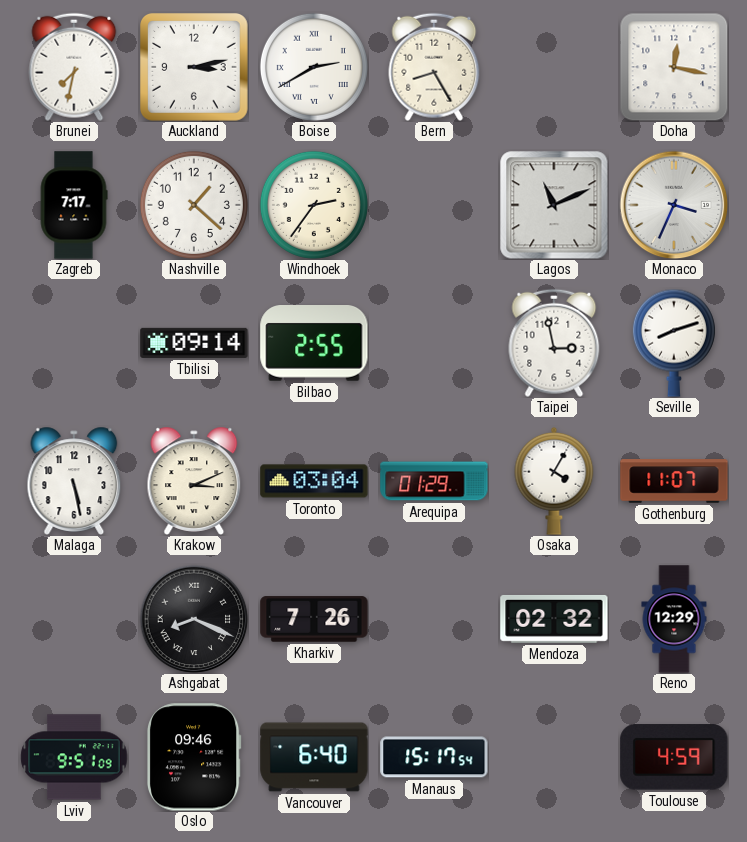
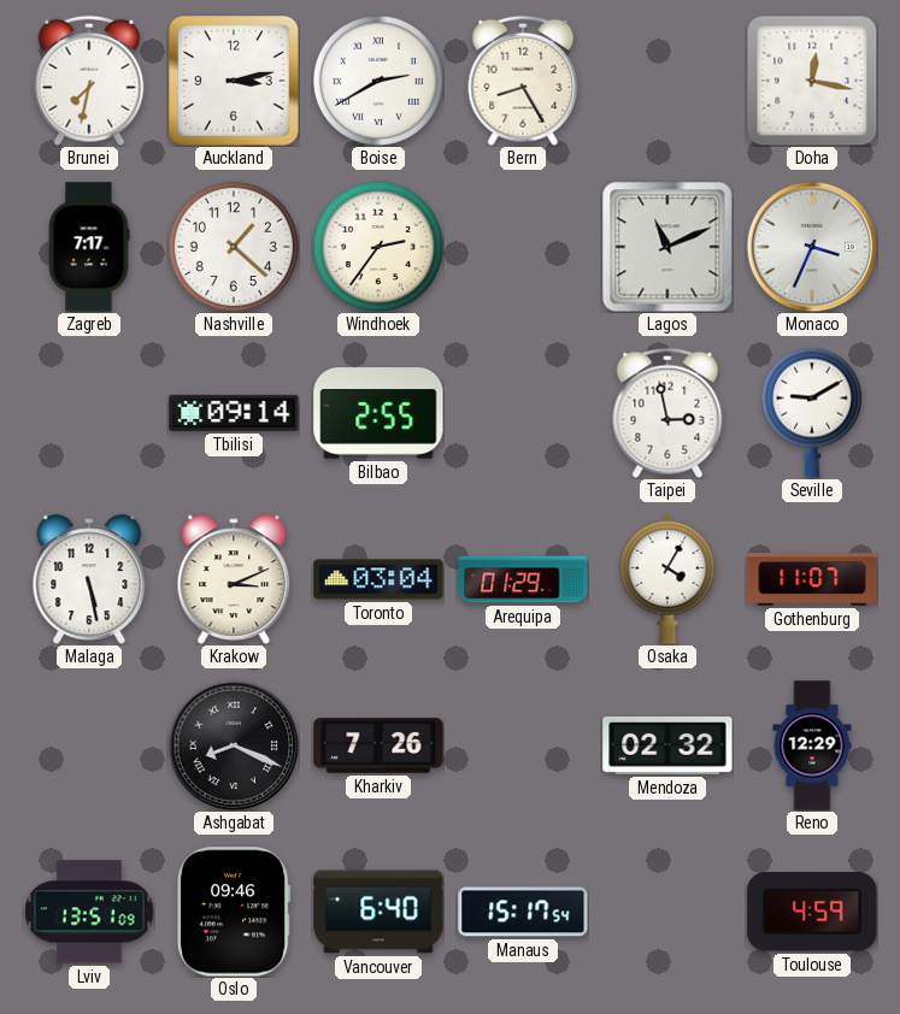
Seville: 8:12 -> 9:10 (812, 413)
Lviv: 9:51 -> 13:51 (89, 912)
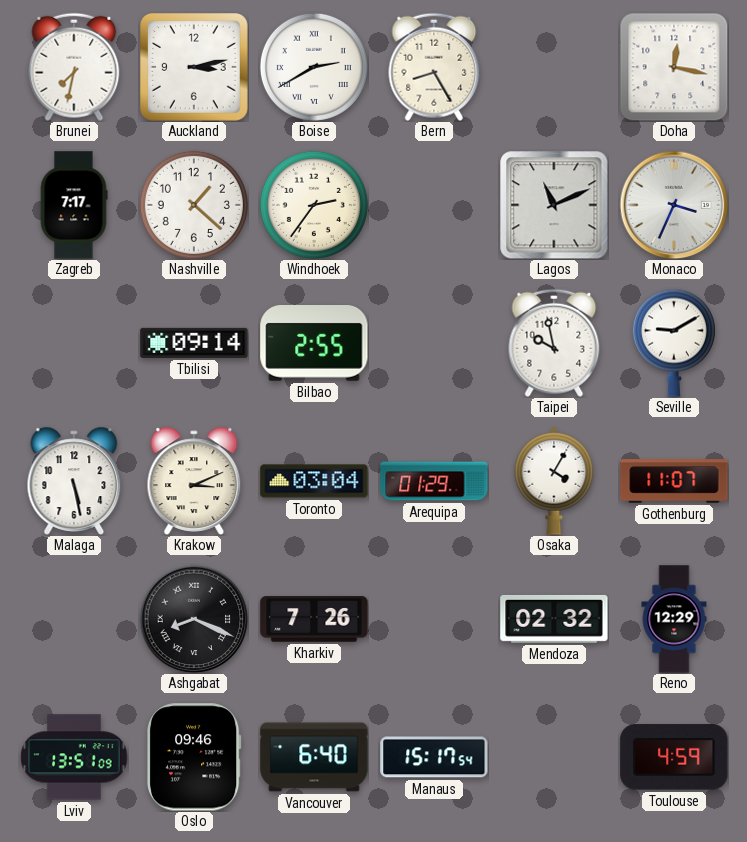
Taipei: 2:58 -> 9:58 (554, 343)
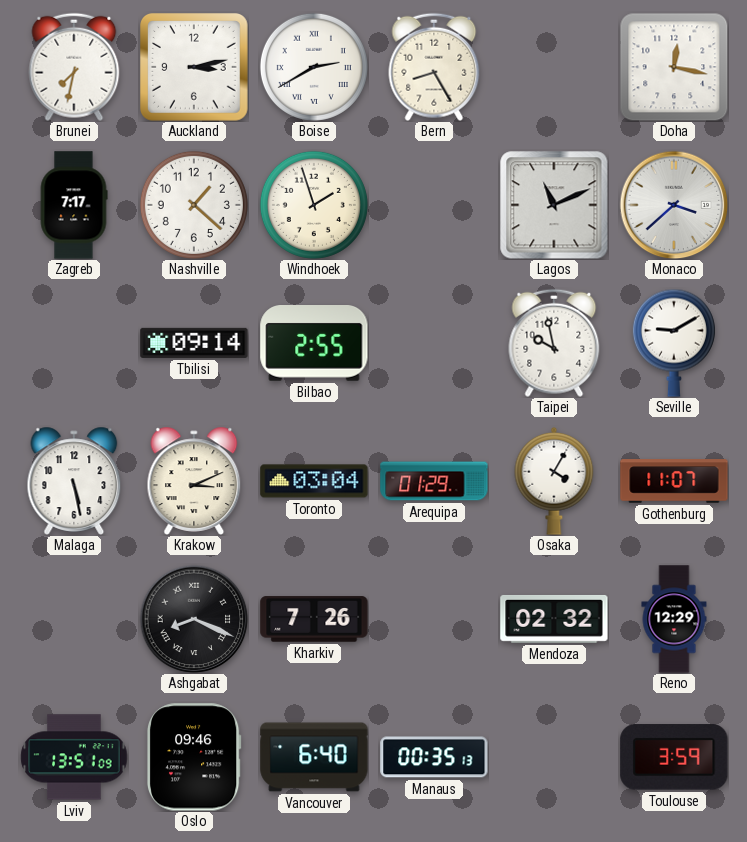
Windhoek: 2:36 -> 1:57 (314, 205)
Monaco: 3:34 -> 3:38 (674, 205)
Manaus: 15:17 -> 00:35 (434, 757)
Toulouse: 4:59 -> 3:59 (674, 757)
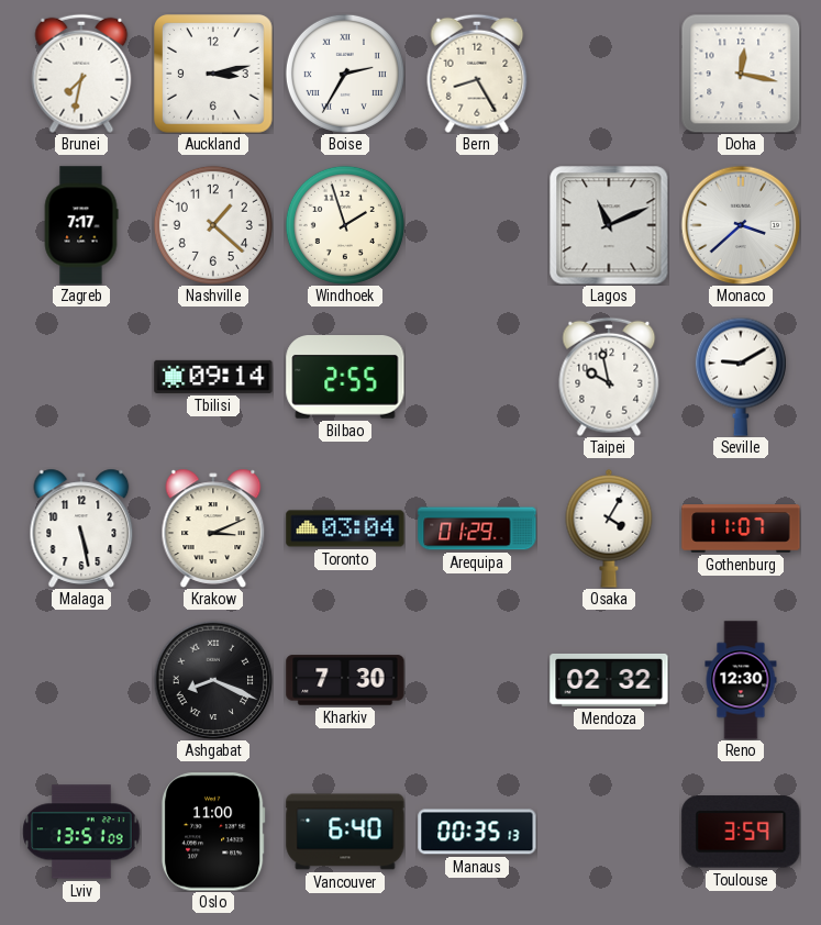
Boise: 2:40 -> 2:35 (345, 74)
Kharkiv: 7:26 -> 7:30 (345, 680)
Reno: 12:29 -> 12:30 (741, 680)
Oslo: 09:46 -> 11:00 (213, 832)
